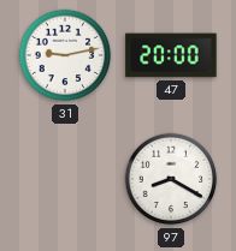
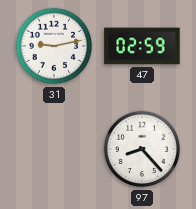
47: 20:00 -> 02:59 (142, 46)
97: 8:20 -> 8:23 (142, 149)
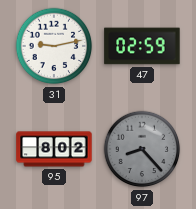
95: none -> 8:02 (54, 149)
97 dial: white -> grey (142, 149)
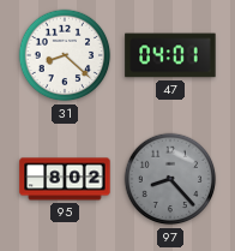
31: 9:13 -> 8:22 (65, 55)
47: 02:59 -> 04:01 (170, 55)
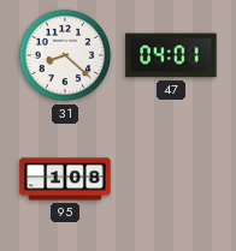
95: 8:02 -> 1:08 (65, 179)
97: 8:23 -> none (170, 179)
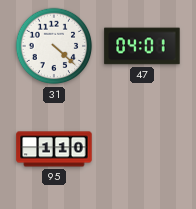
31: 8:22 -> 4:22 (54, 46)
95: 1:08 -> 1:10 (54, 149)
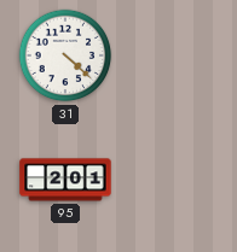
47: 04:01 -> none (142, 46)
95: 1:10 -> 2:01 (65, 180)
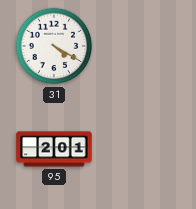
31: 4:22 -> 4:20 (54, 46)
